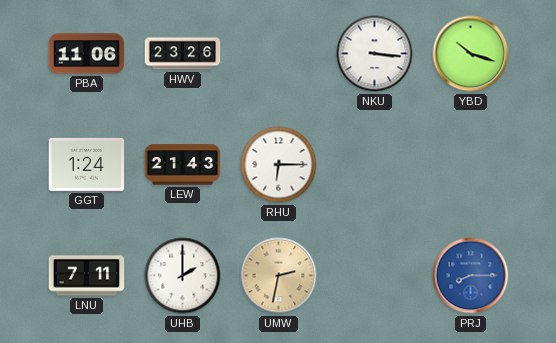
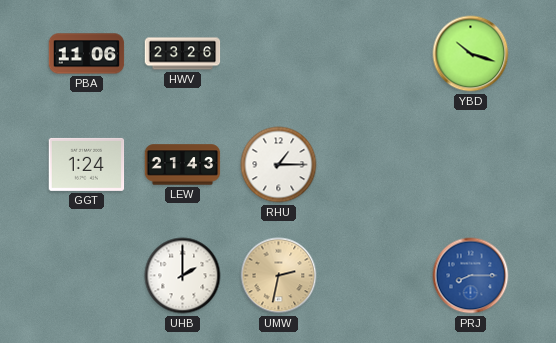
NKU: 3:16 -> none (375, 54)
RHU: 6:15 -> 1:15 (279, 165)
LNU: 7:11 -> none (87, 276)
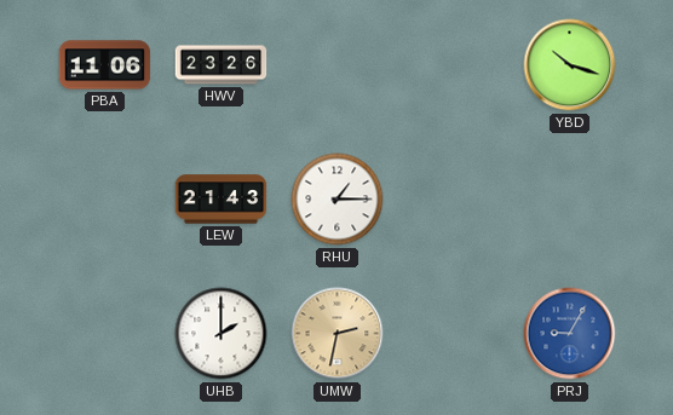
GGT: 1:24 -> none (87, 164)
PRJ: 8:15 -> 9:05 (570, 334)
